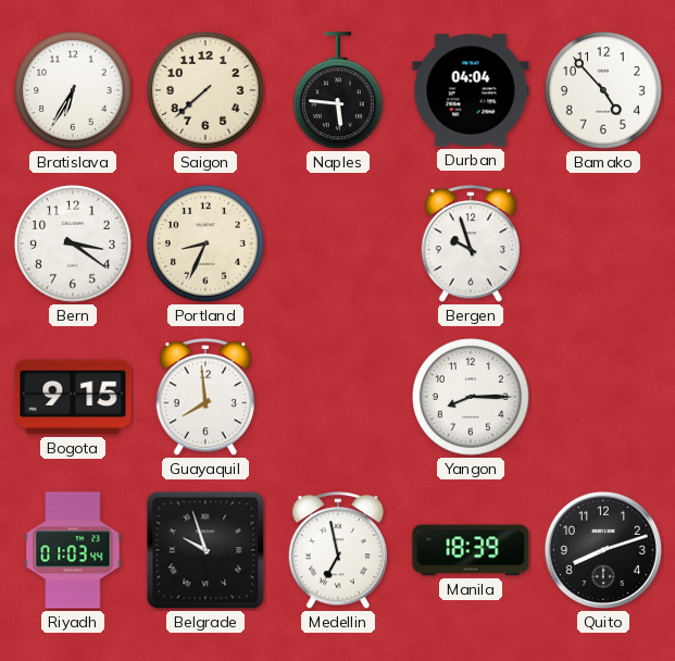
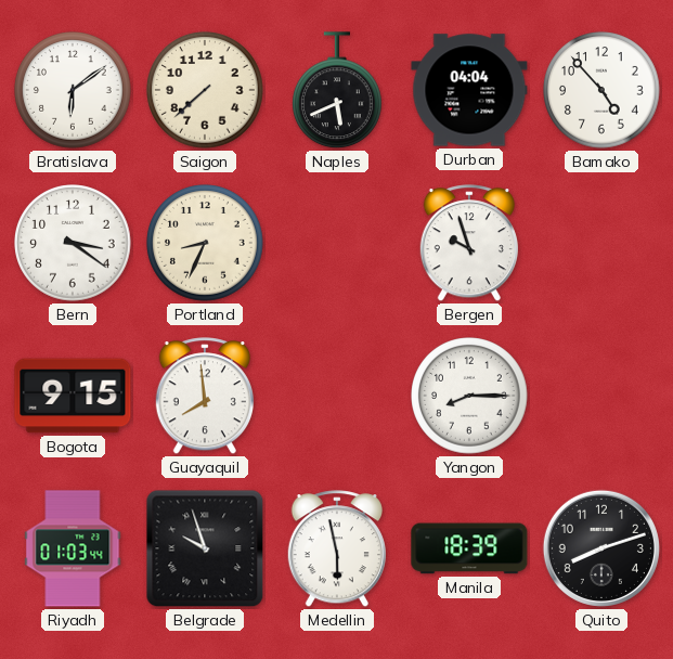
Bratislava: 6:35 -> 6:09 (73, 90)
Naples: 5:46 -> 5:41 (338, 91)
Medellin: 6:58 -> 5:58 (336, 550)
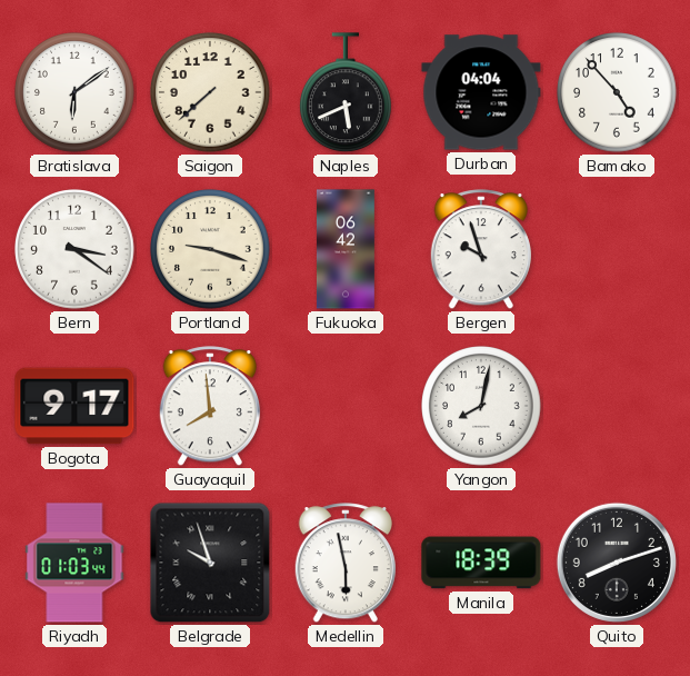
Portland: 8:34 -> 9:18 (210, 249)
Fukuoka: none -> 06:42 (346, 249)
Bogota: 9:15 -> 9:17 (74, 406)
Yangon: 8:15 -> 8:02 (481, 406)
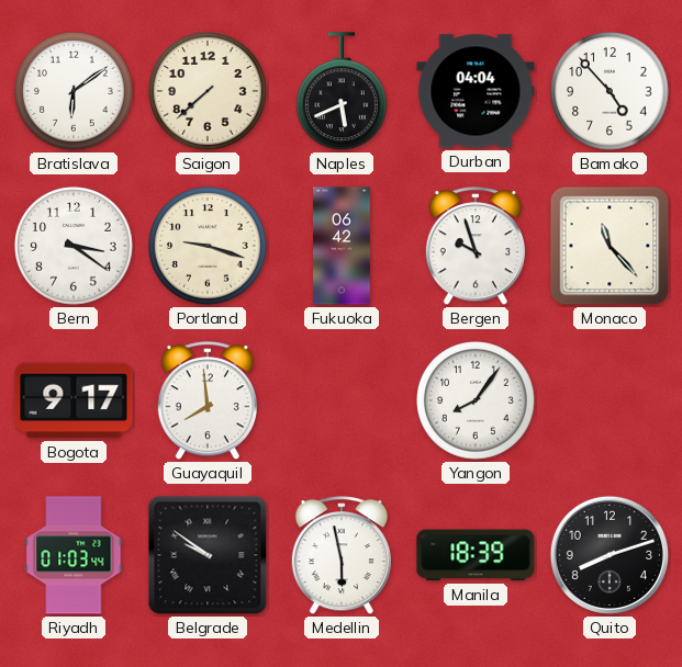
Monaco: none -> 11:23 (610, 246)
Yangon: 8:02 -> 8:06 (476, 400)
Belgrade: 9:57 -> 9:51 (208, 555)
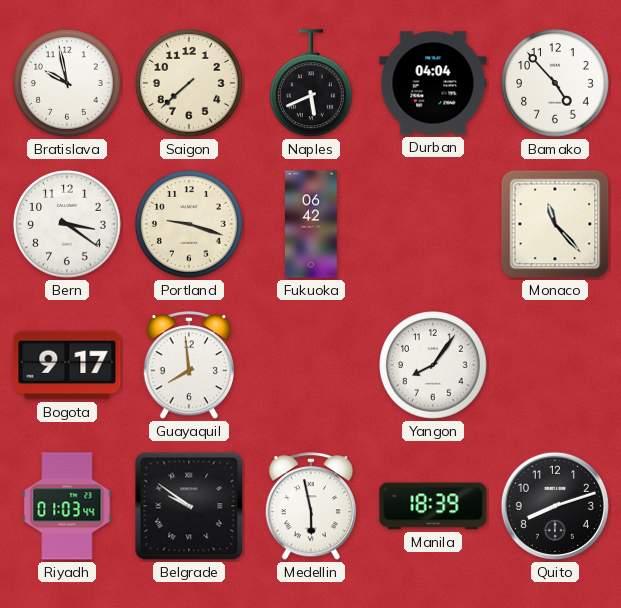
Bratislava: 6:09 -> 9:58 (67, 83)
Bergen: 9:57 -> none (474, 247)
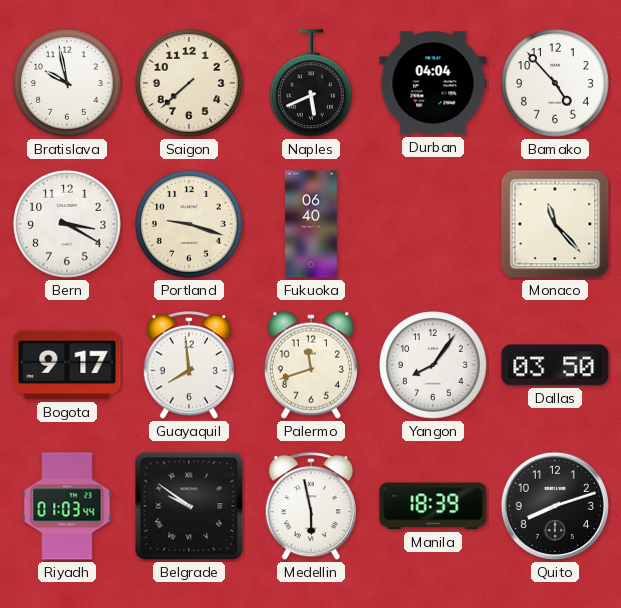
Bern: 3:21 -> 3:20 (67, 224)
Fukuoka: 06:42 -> 06:40 (311, 224)
Palermo: none -> 11:42 (311, 365)
Dallas: none -> 03:50 (555, 365)
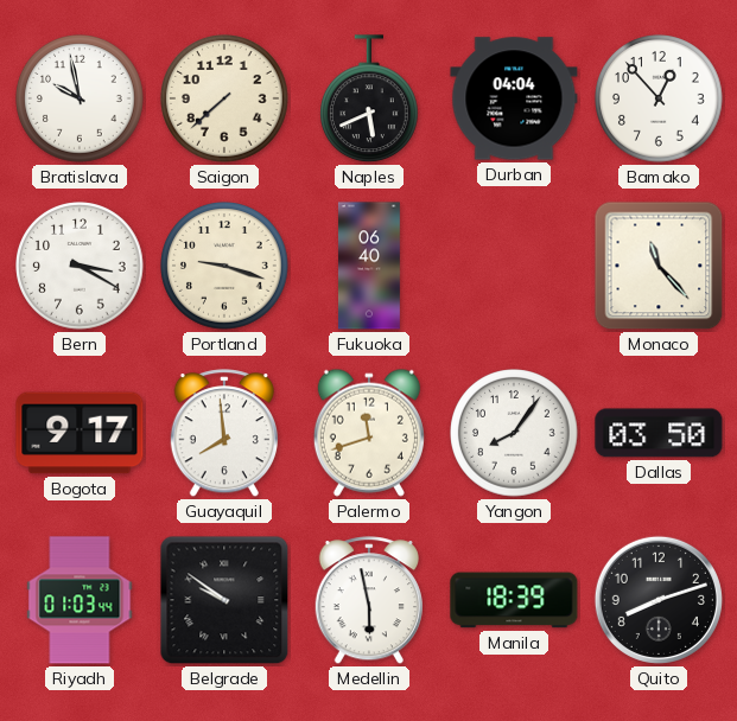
Bamako: 4:53 -> 12:53 (659, 98)
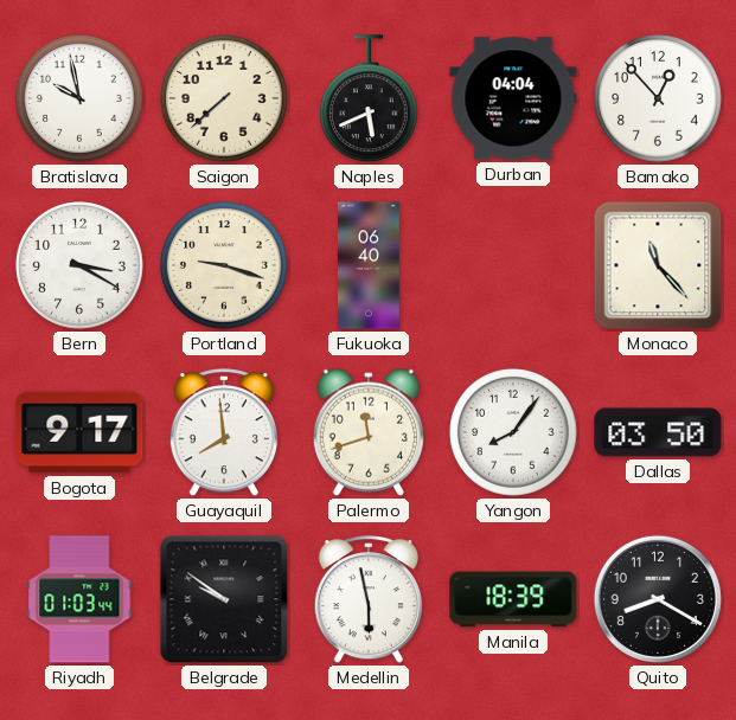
Quito: 8:12 -> 8:20 (658, 599)
